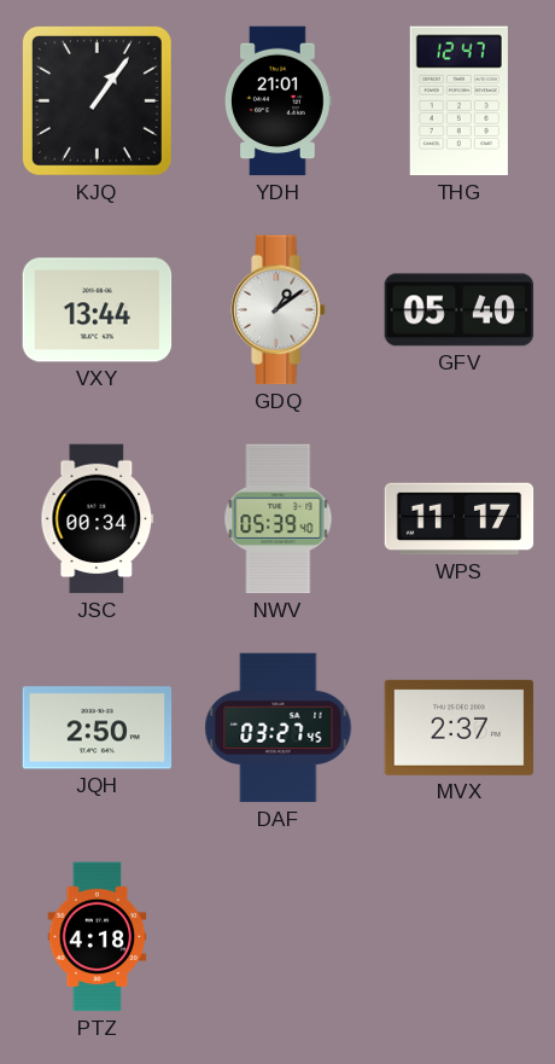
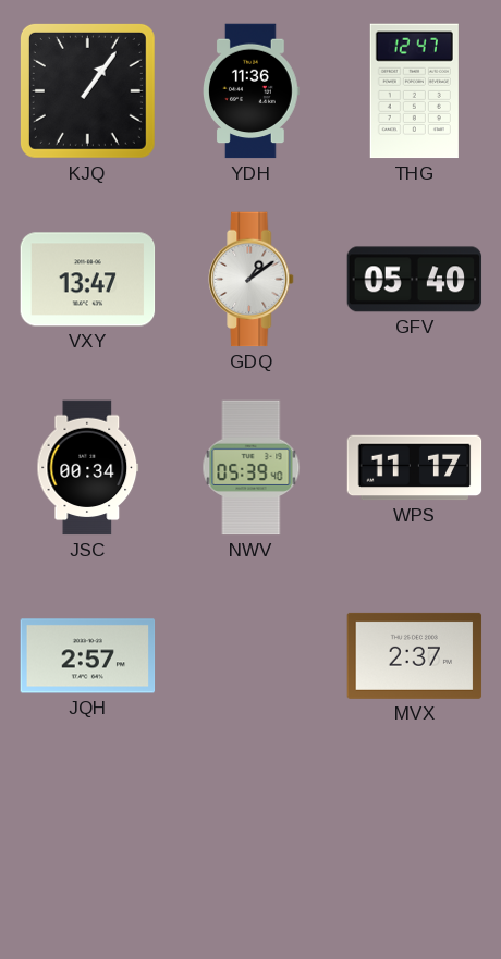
YDH: 21:01 -> 11:36 (252, 91)
VXY: 13:44 -> 13:47 (88, 280)
JQH: 2:50 -> 2:57 (88, 656)
DAF: 03:27 -> none (279, 728)
PTZ: 4:18 -> none (98, 937)
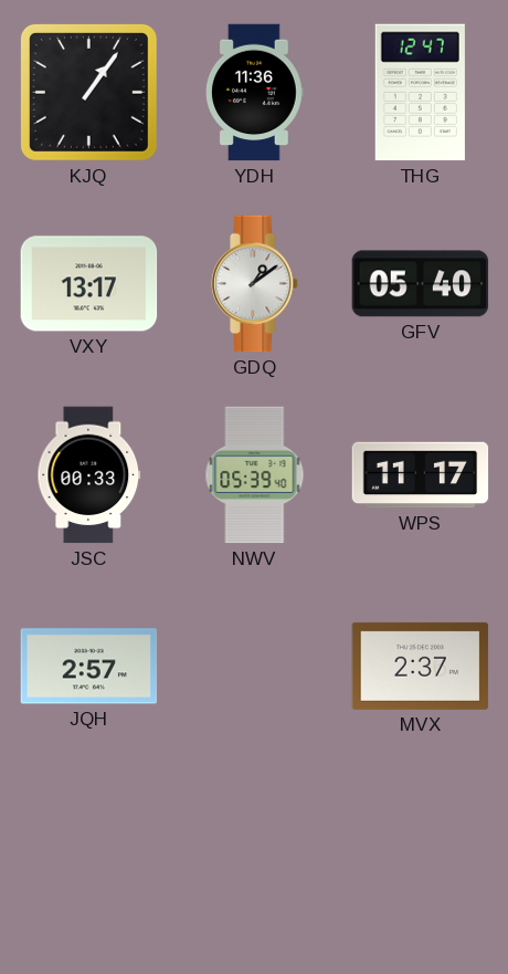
VXY: 13:47 -> 13:17 (89, 284)
JSC: 00:34 -> 00:33 (89, 475)
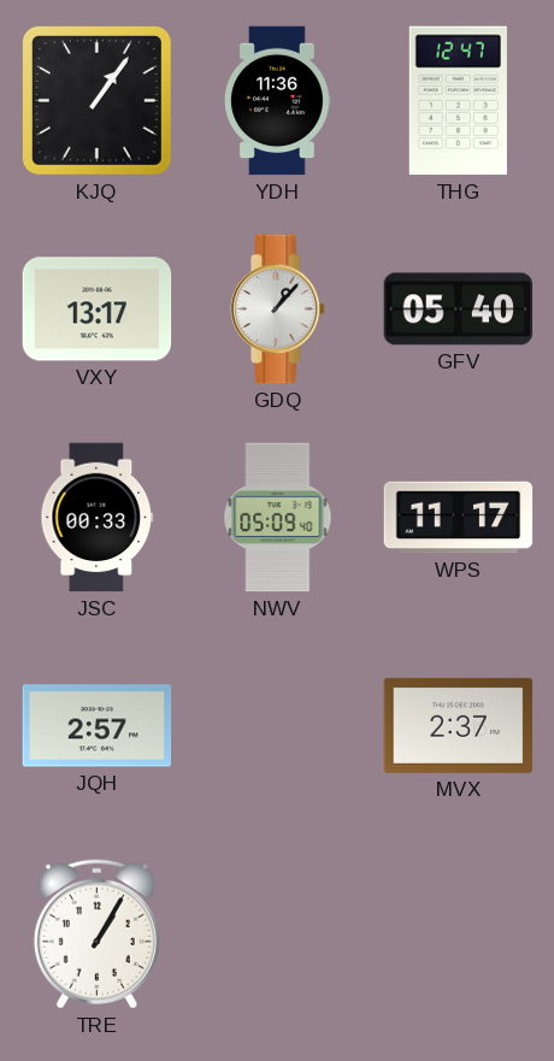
GDQ: 1:09 -> 1:07 (278, 310)
NWV: 05:39 -> 05:09 (278, 518)
TRE: none -> 1:05 (96, 933)
